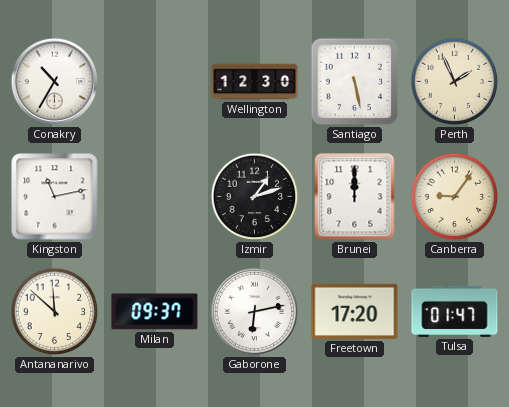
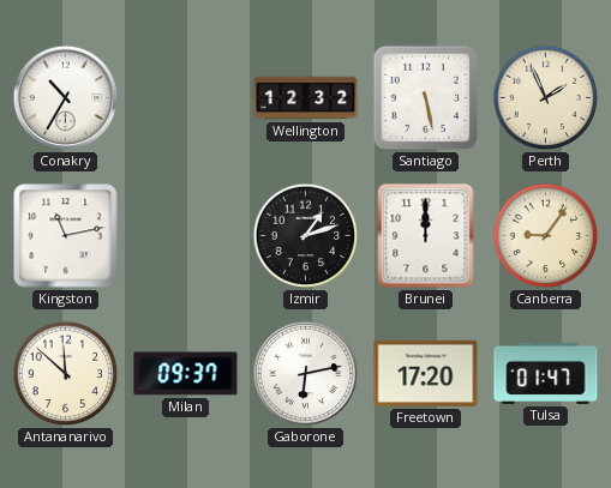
Wellington: 12:30 -> 12:32 (306, 98)
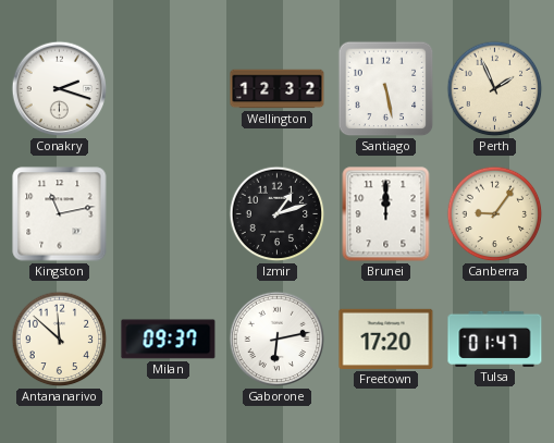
Conakry: 10:35 -> 2:18 (60, 89)
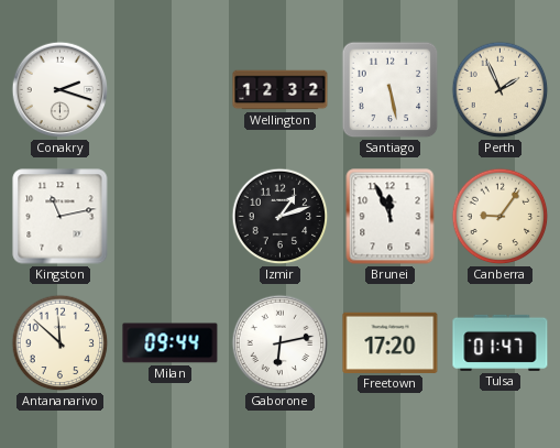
Brunei: 12:00 -> 11:56 (391, 217)
Milan: 09:37 -> 09:44 (171, 343)
